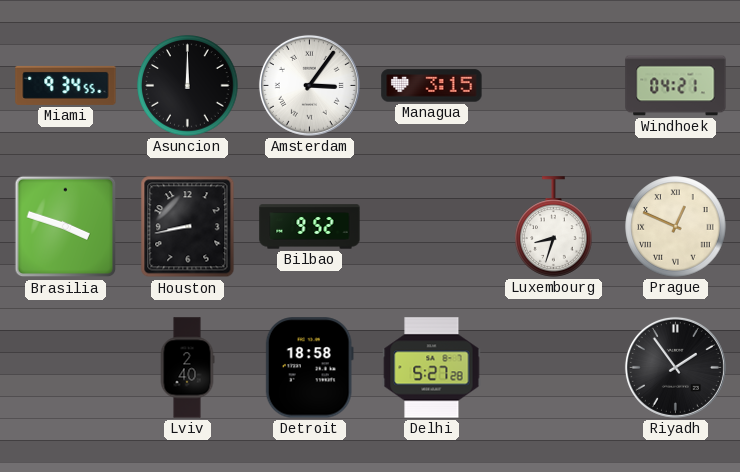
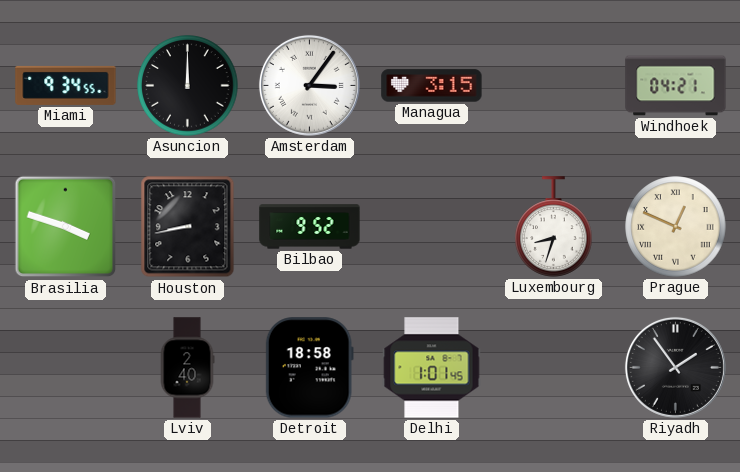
Delhi: 5:27 -> 1:01 (432, 368)
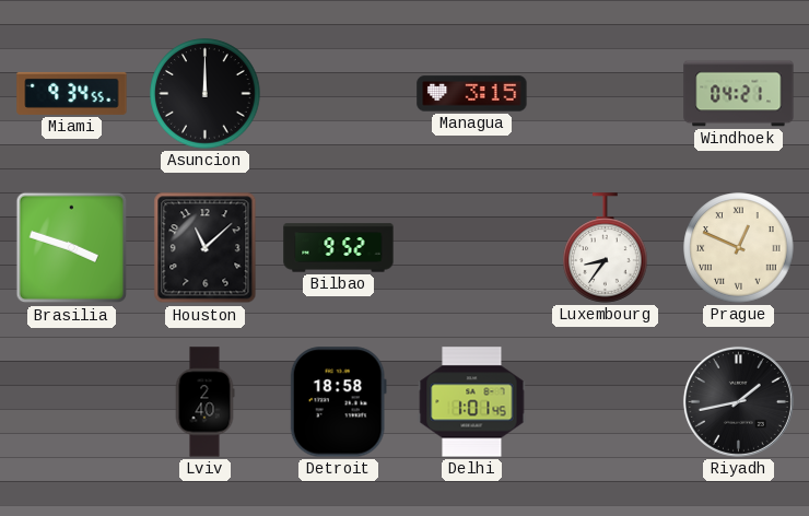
Amsterdam: 3:06 -> none (309, 85)
Houston: 8:43 -> 11:08 (206, 248)
Luxembourg: 8:33 -> 8:36 (606, 248)
Riyadh: 1:54 -> 1:43 (738, 401)
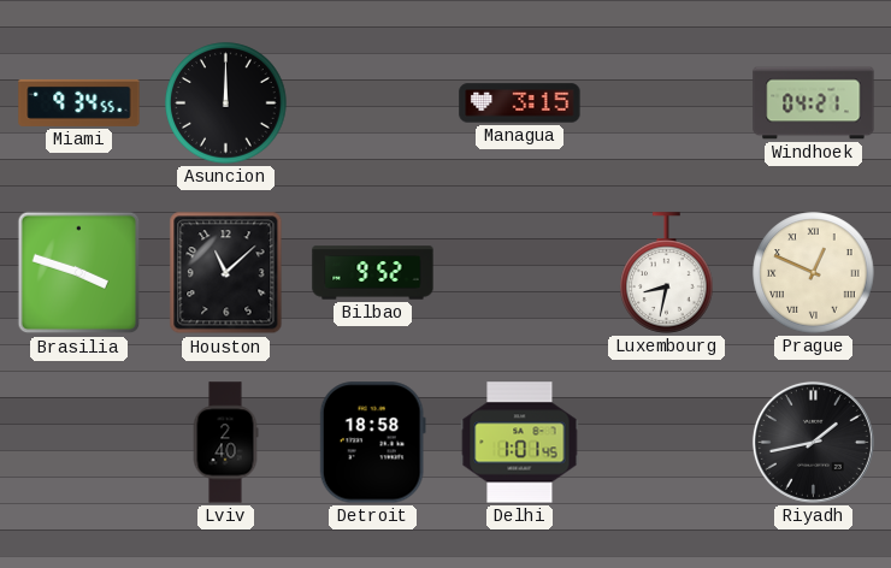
Luxembourg: 8:36 -> 8:32 (667, 273)
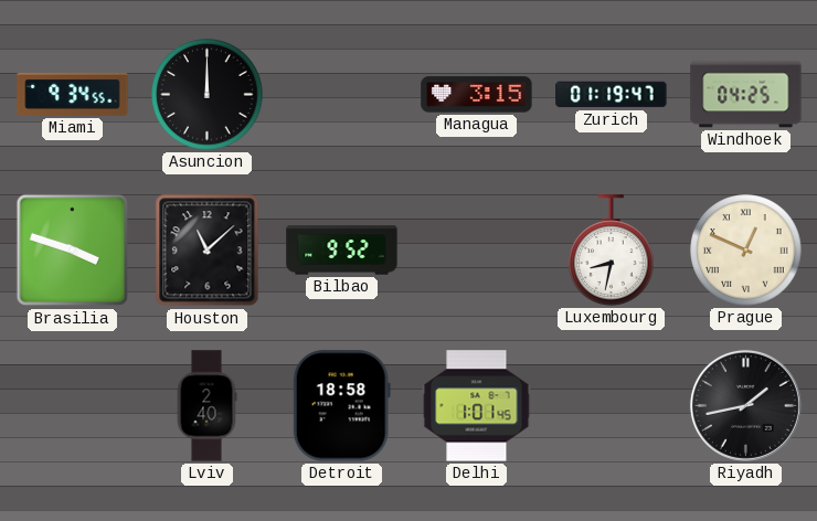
Zurich: none -> 01:19 (612, 95)
Windhoek: 04:21 -> 04:25 (746, 95)
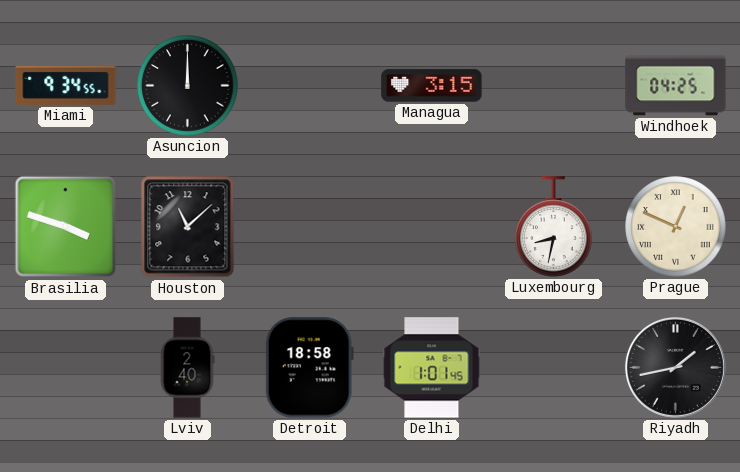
Zurich: 01:19 -> none (612, 95)
Bilbao: 9:52 -> none (342, 251)
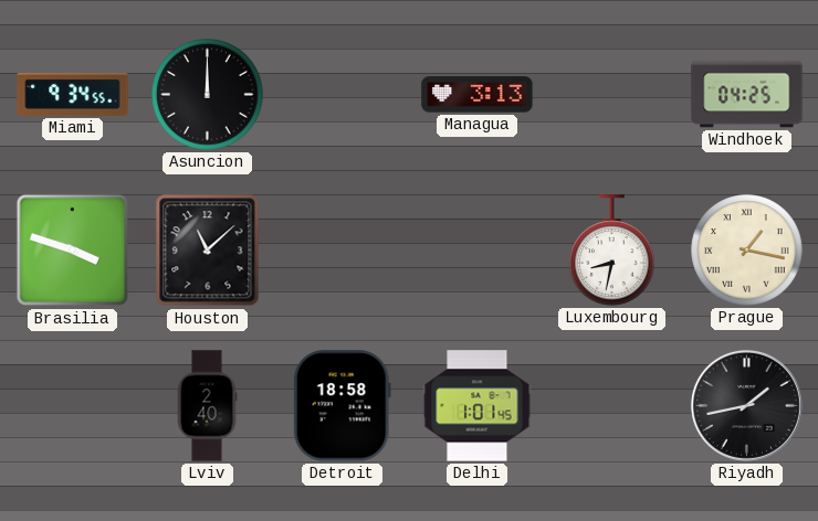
Managua: 3:15 -> 3:13 (478, 95)
Prague: 12:49 -> 1:17 (747, 251)
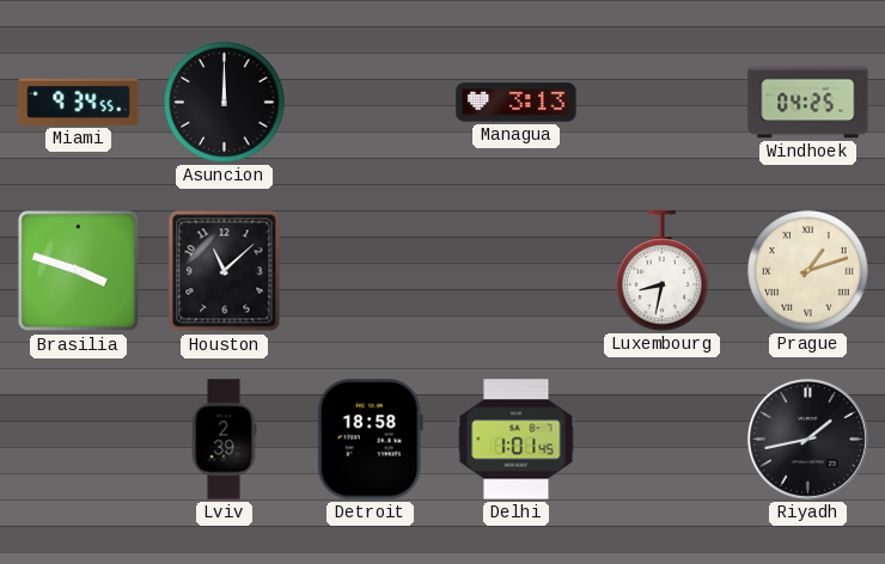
Prague: 1:17 -> 1:12 (808, 271)
Lviv: 2:40 -> 2:39 (224, 440)
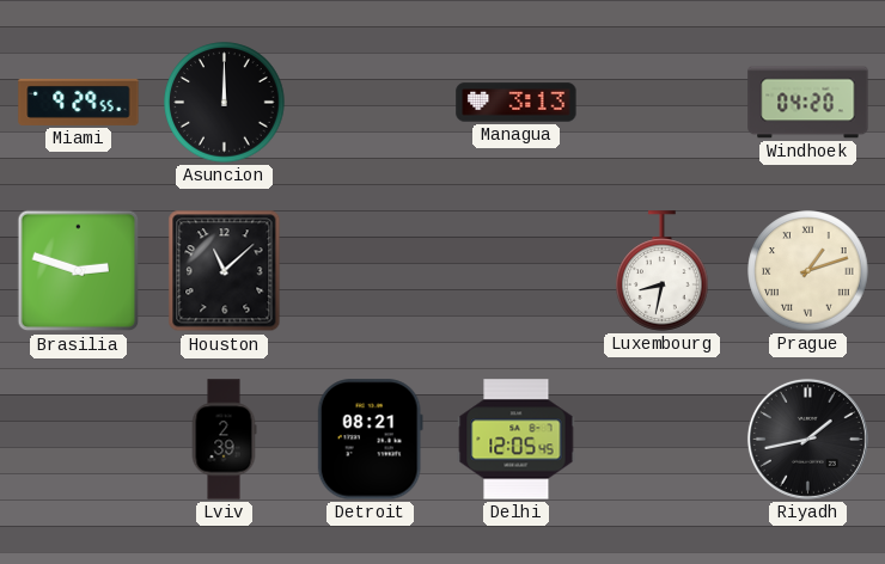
Miami: 9:34 -> 9:29 (79, 102)
Windhoek: 04:25 -> 04:20 (808, 103)
Brasilia: 3:48 -> 2:48 (79, 271)
Detroit: 18:58 -> 08:21 (370, 440)
Delhi: 1:01 -> 12:05 (517, 440)
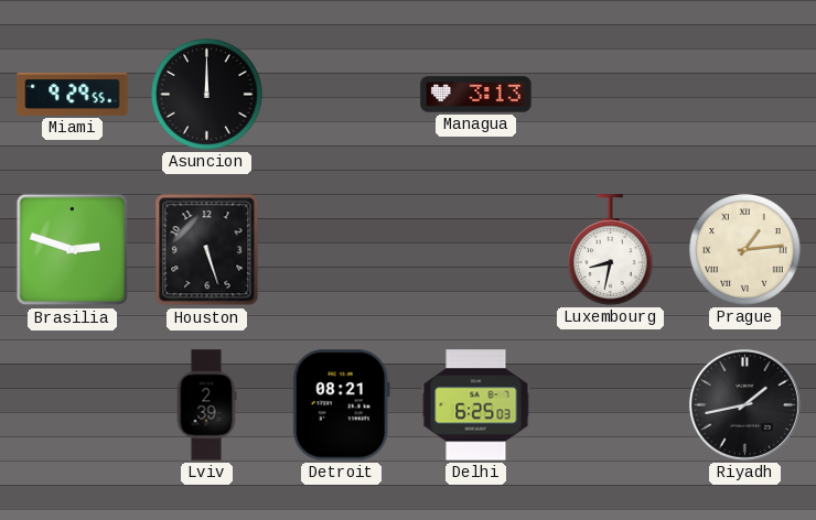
Windhoek: 04:20 -> none (808, 103)
Houston: 11:08 -> 5:27 (207, 250)
Prague: 1:12 -> 1:14 (745, 250)
Delhi: 12:05 -> 6:25 (476, 405)
